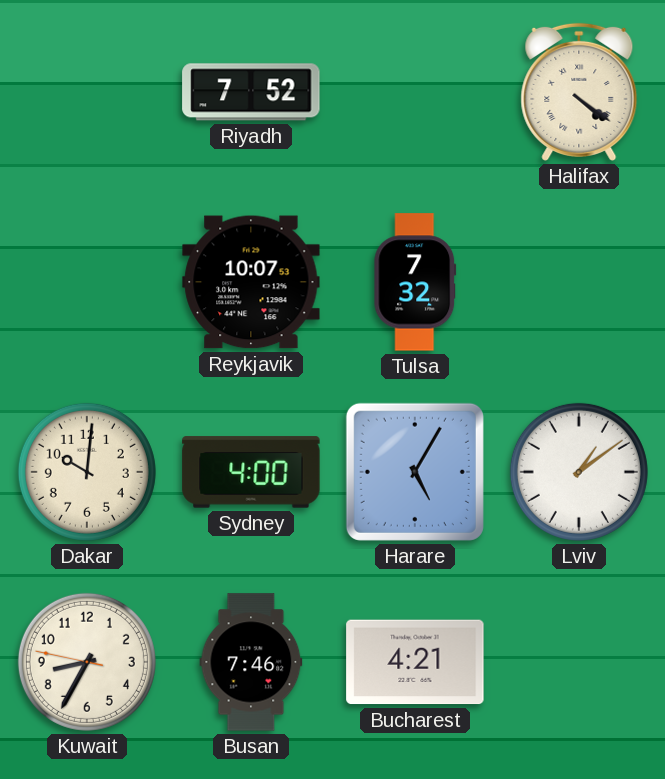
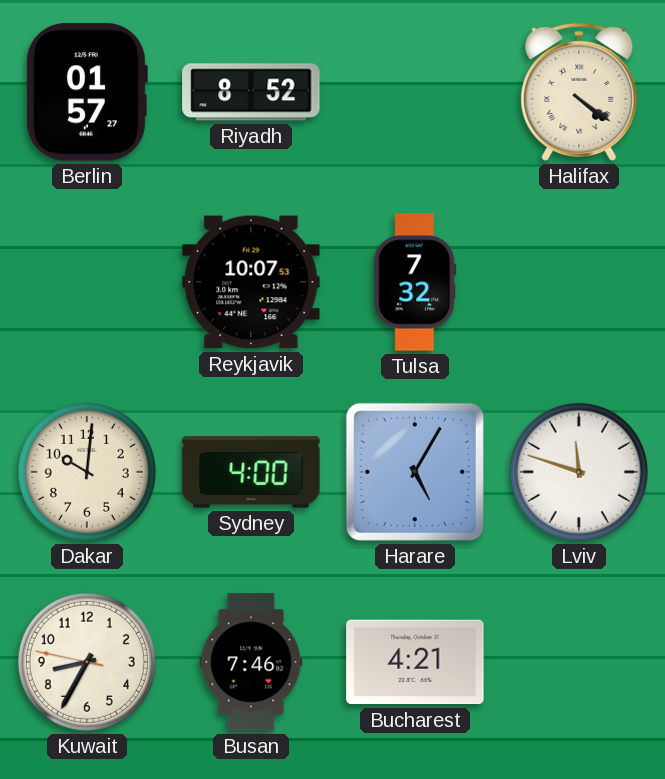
Berlin: none -> 01:57 (87, 92)
Riyadh: 7:52 -> 8:52 (251, 92)
Lviv: 1:09 -> 11:48 (579, 472)
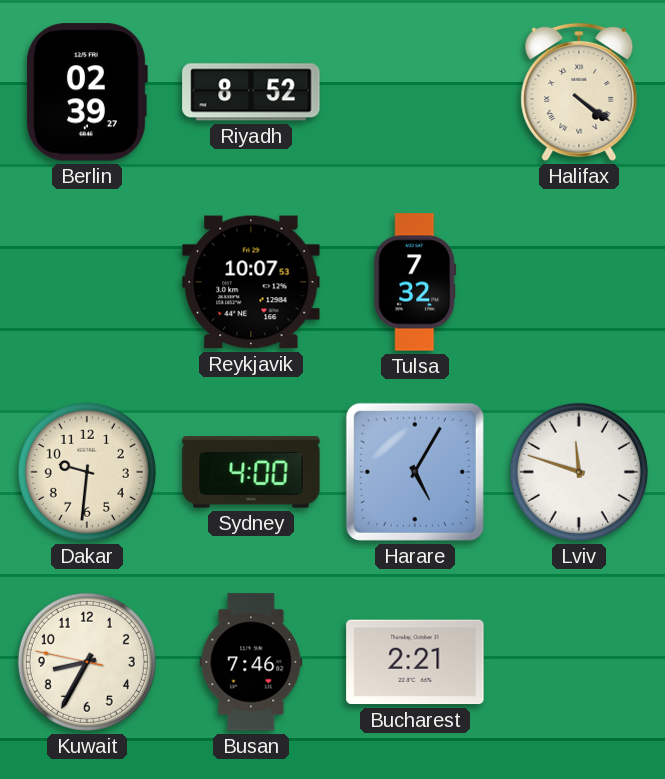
Berlin: 01:57 -> 02:39 (87, 92)
Dakar: 10:01 -> 9:31 (87, 472)
Bucharest: 4:21 -> 2:21 (415, 662)
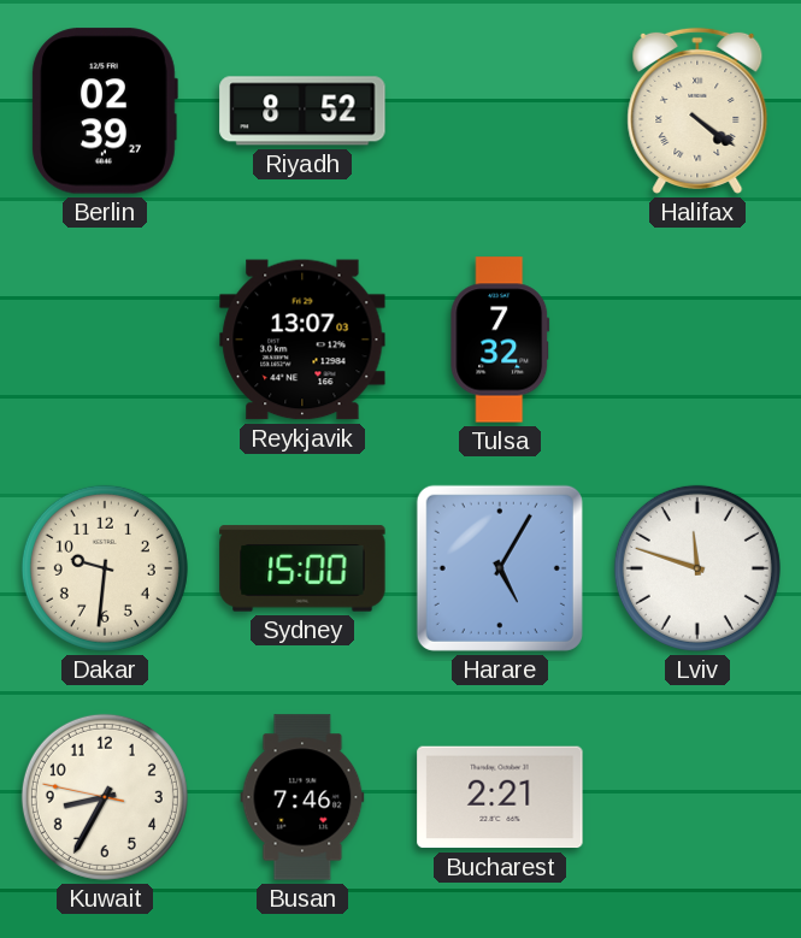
Reykjavik: 10:07 -> 13:07 (302, 340)
Sydney: 4:00 -> 15:00 (302, 568)
